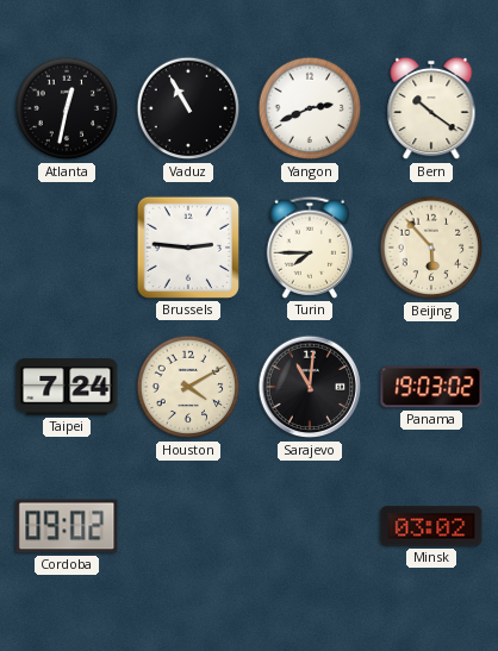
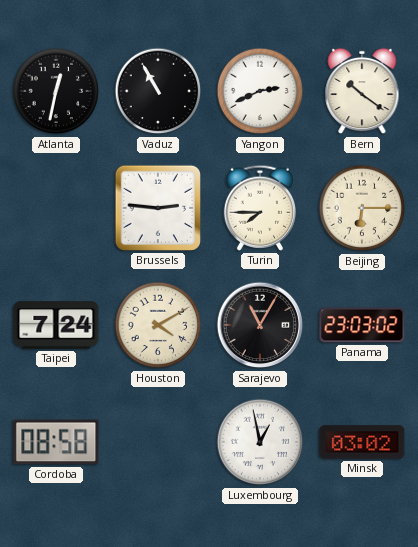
Beijing: 5:53 -> 6:15 (362, 208)
Sarajevo: 11:01 -> 11:05 (260, 325)
Panama: 19:03 -> 23:03 (362, 325)
Cordoba: 09:02 -> 08:58 (56, 442)
Luxembourg: none -> 12:58 (260, 442)
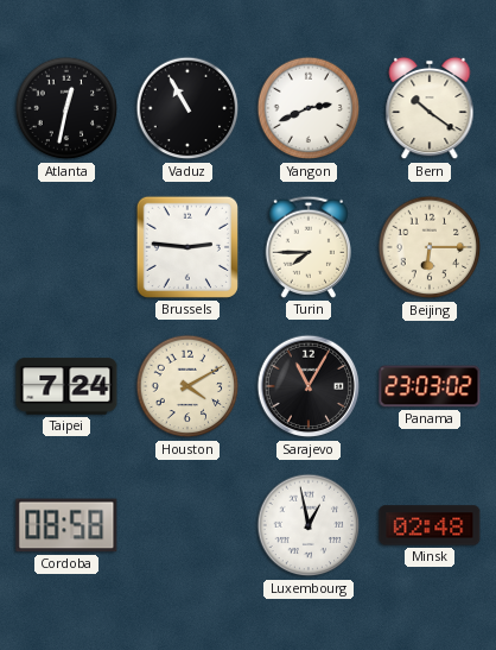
Minsk: 03:02 -> 02:48 (430, 525)
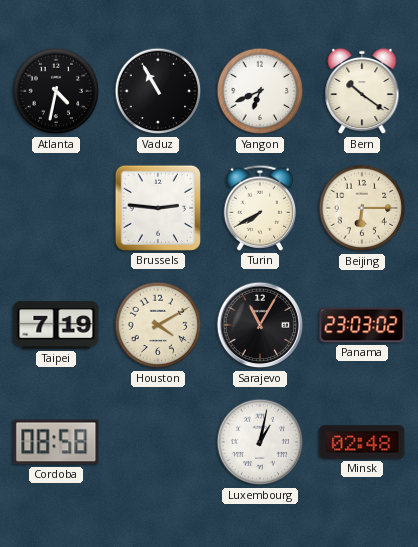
Atlanta: 12:32 -> 4:32 (56, 91)
Yangon: 2:41 -> 6:41 (260, 91)
Turin: 7:45 -> 7:40 (259, 208)
Taipei: 7:24 -> 7:19 (56, 325)
Luxembourg: 12:58 -> 1:02 (260, 442)
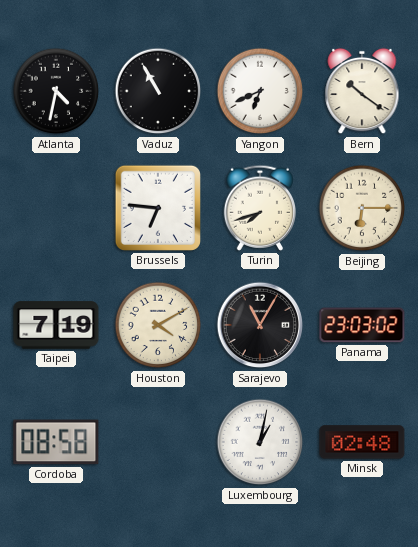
Brussels: 2:46 -> 6:46 (158, 208)
Turin: 7:40 -> 7:42 (259, 208)
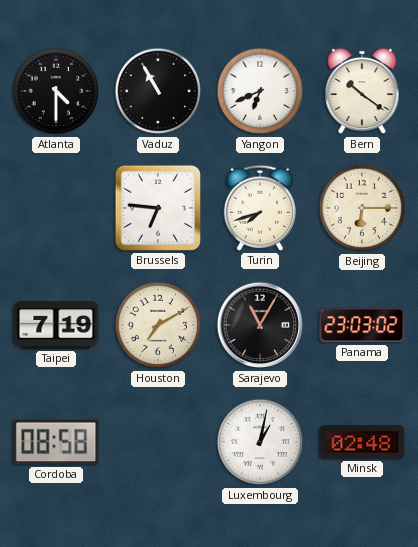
Atlanta: 4:32 -> 4:30 (56, 91)
Houston: 4:10 -> 7:10 (158, 325)
